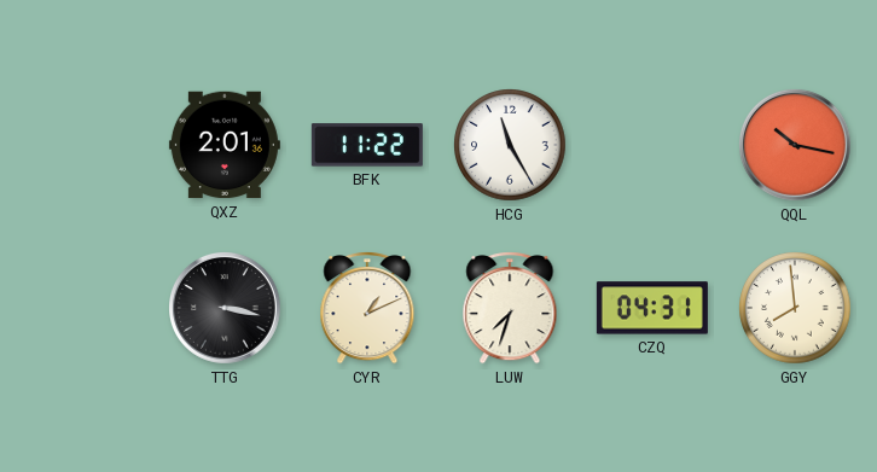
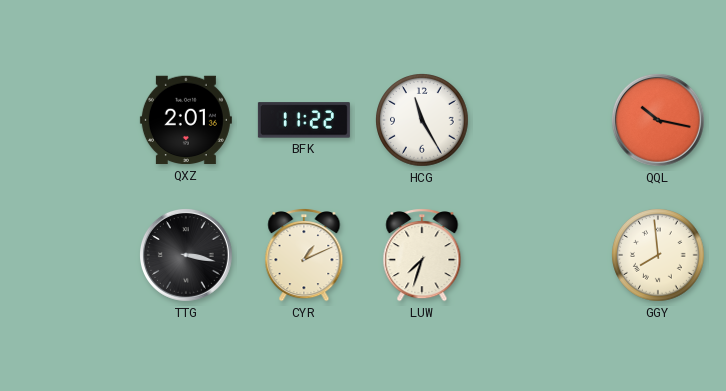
CZQ: 04:31 -> none (652, 308)
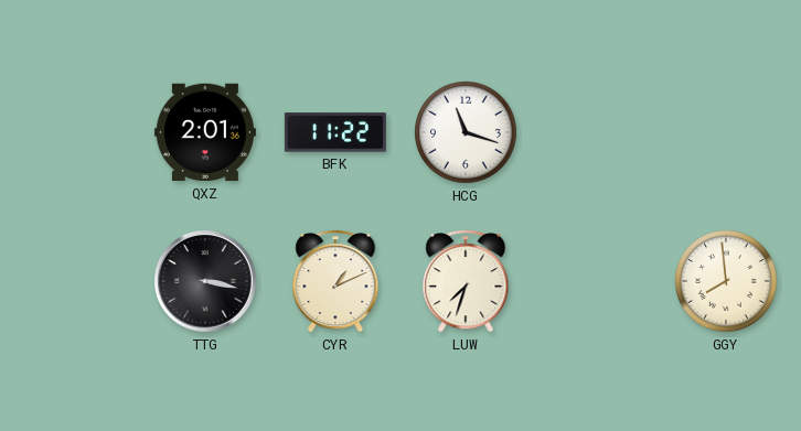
HCG: 11:25 -> 11:18 (466, 132)
QQL: 10:17 -> none (659, 121)
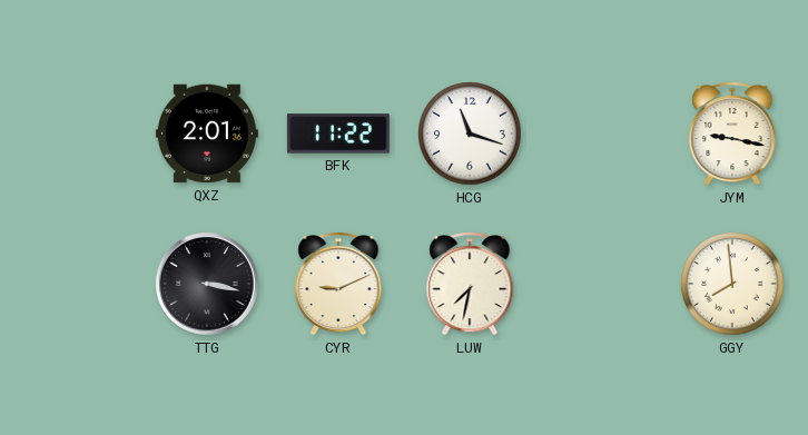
JYM: none -> 9:17 (732, 134)
CYR: 1:11 -> 9:11 (338, 284)
LUW: 7:33 -> 7:32 (470, 284)
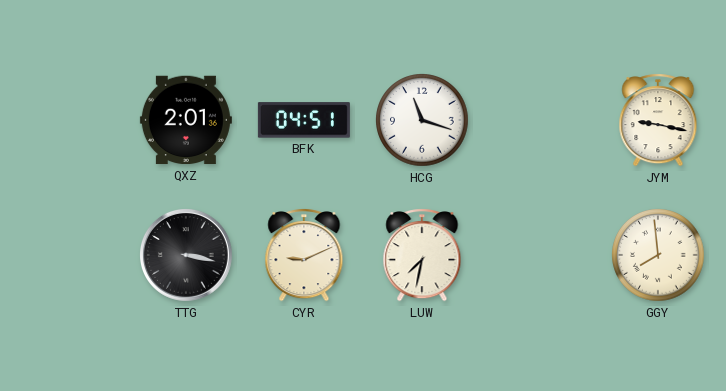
BFK: 11:22 -> 04:51 (304, 120)
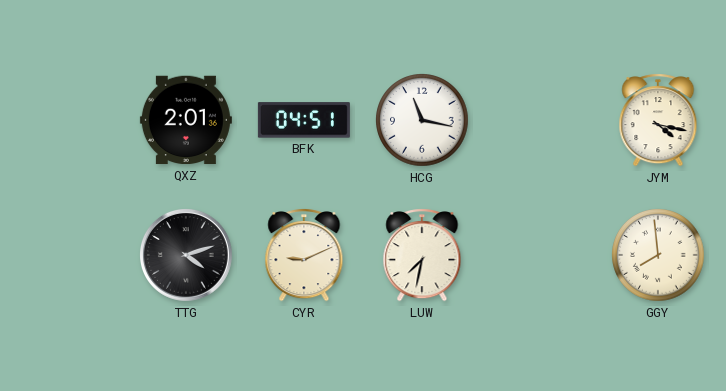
HCG: 11:18 -> 11:17 (422, 120)
JYM: 9:17 -> 4:17 (658, 120)
TTG: 3:17 -> 4:12 (187, 256)
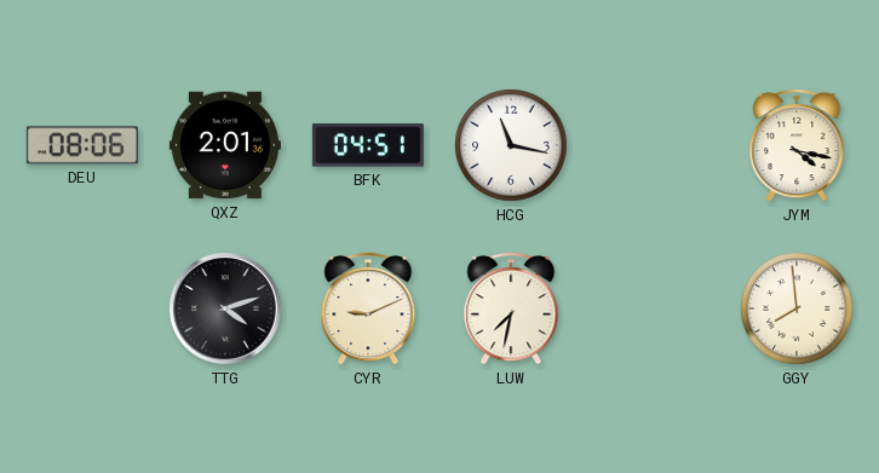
DEU: none -> 08:06 (82, 145)
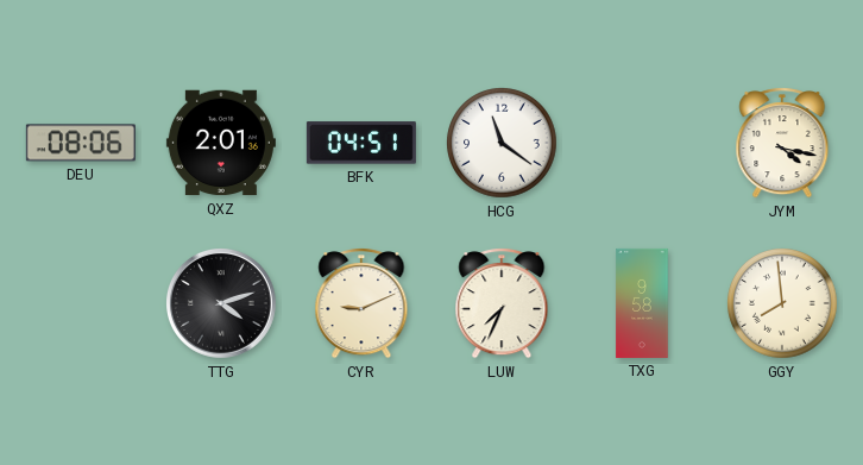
HCG: 11:17 -> 11:21 (502, 143)
LUW: 7:32 -> 7:34 (502, 303)
TXG: none -> 9:58 (642, 303)
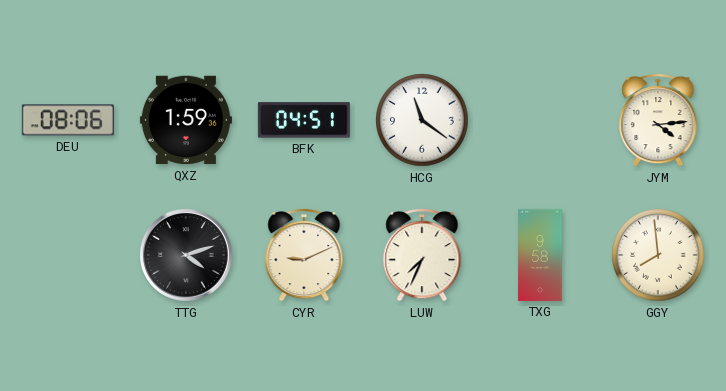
QXZ: 2:01 -> 1:59 (186, 120)
JYM: 4:17 -> 4:14 (658, 120)
